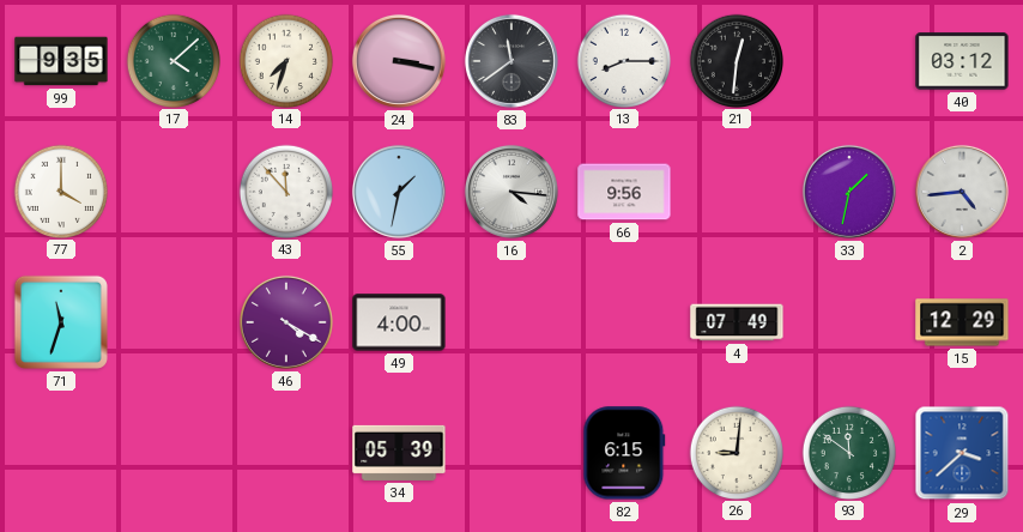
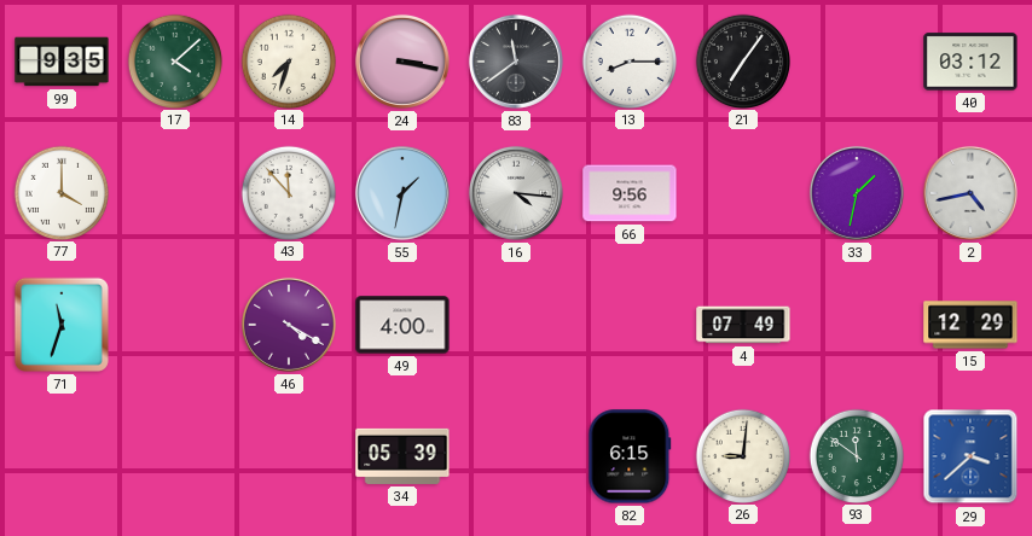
21: 12:31 -> 7:06 (742, 60)
2: 4:44 -> 4:43 (970, 193)
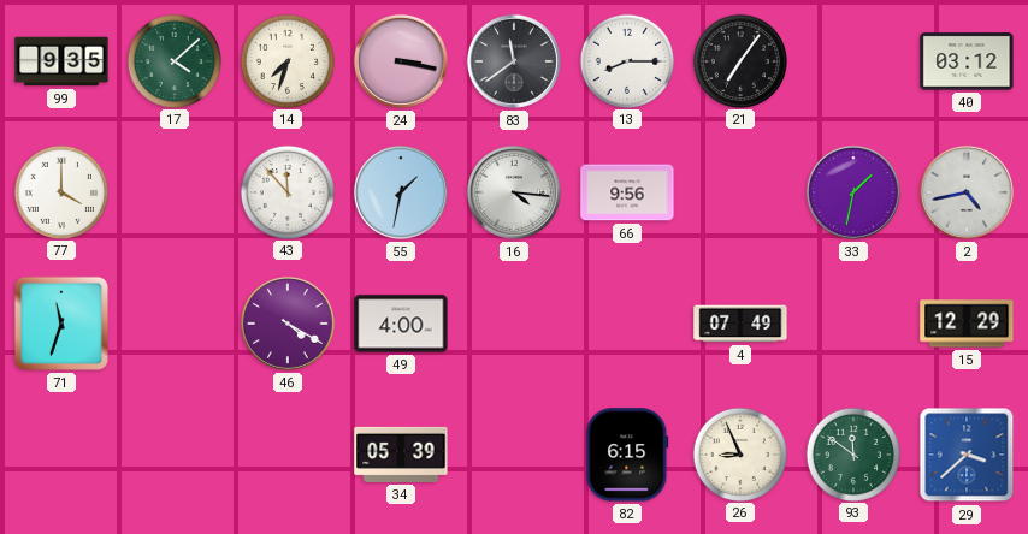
26: 9:01 -> 8:56 (739, 453)
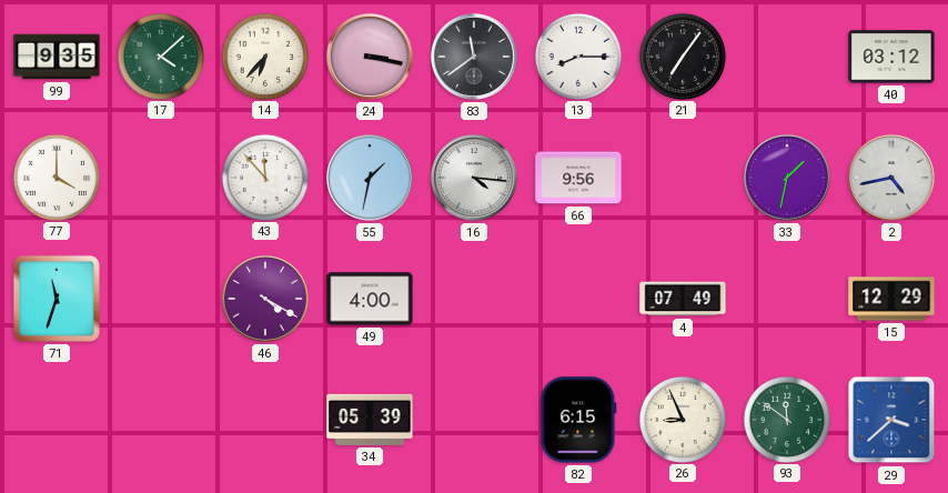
14: 7:33 -> 6:37 (264, 56)
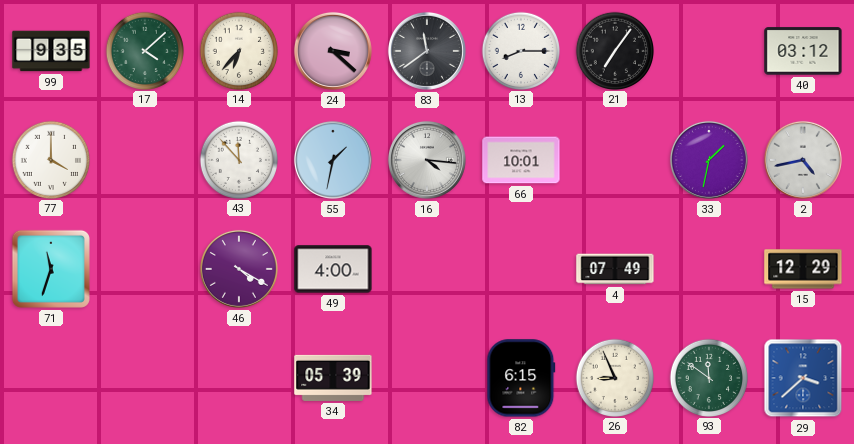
24: 3:17 -> 3:22 (333, 51)
66: 9:56 -> 10:01 (521, 160)
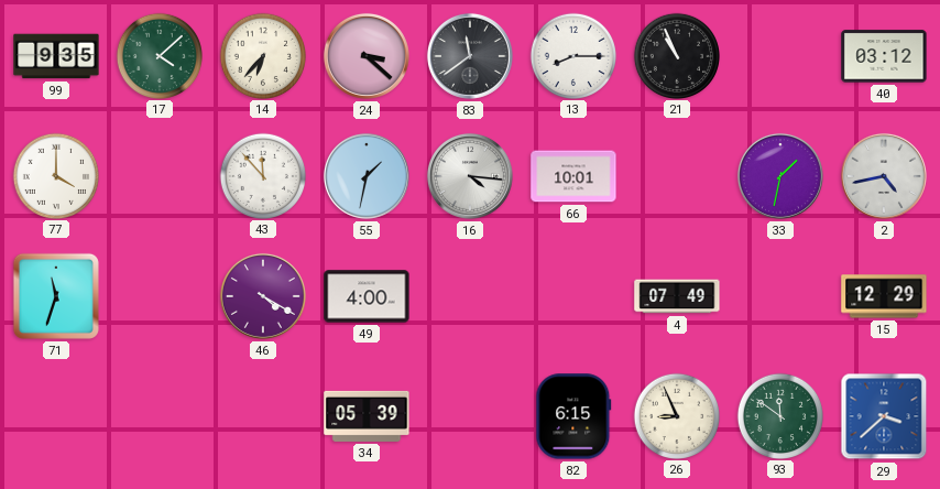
21: 7:06 -> 10:56 (676, 55)
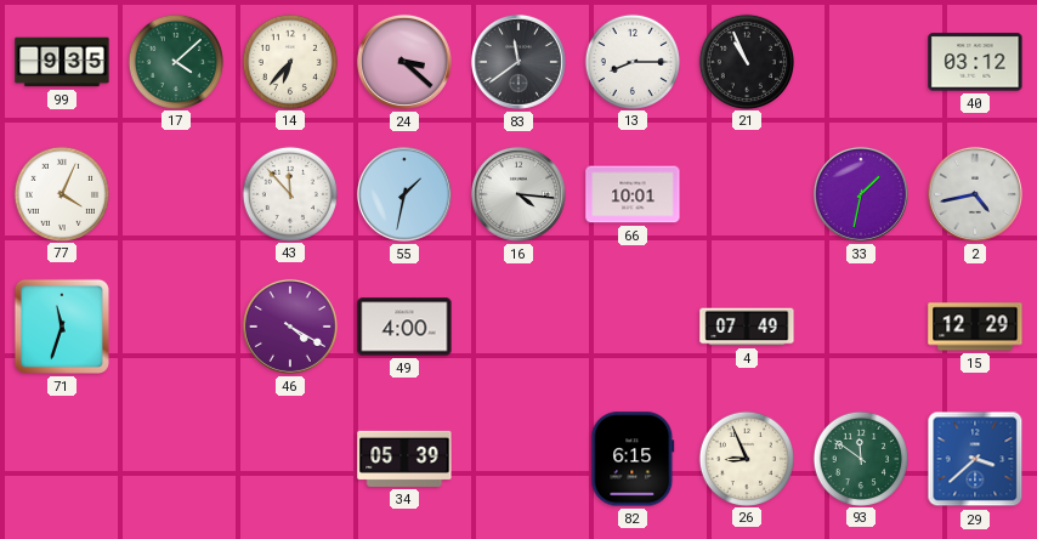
77: 4:00 -> 4:04 (61, 193)
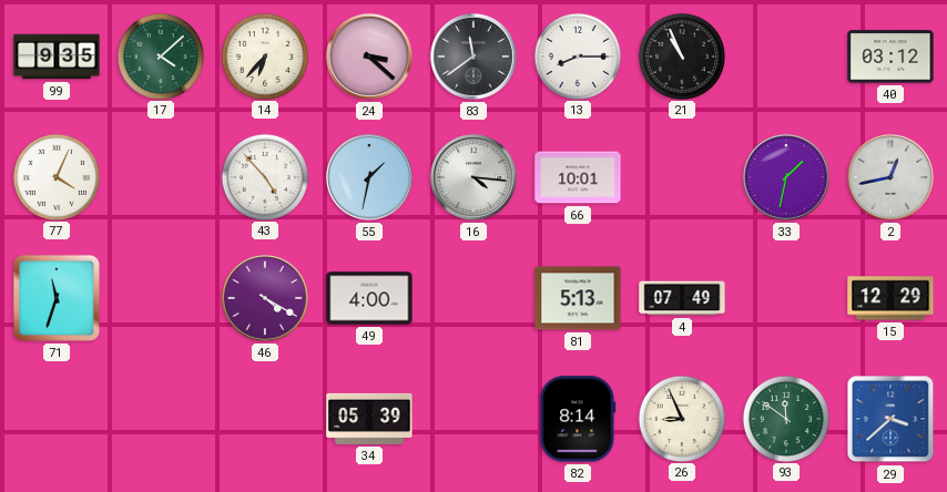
43: 11:53 -> 4:53 (264, 176)
2: 4:43 -> 12:43 (890, 177)
81: none -> 5:13 (578, 298)
82: 6:15 -> 8:14 (578, 419)
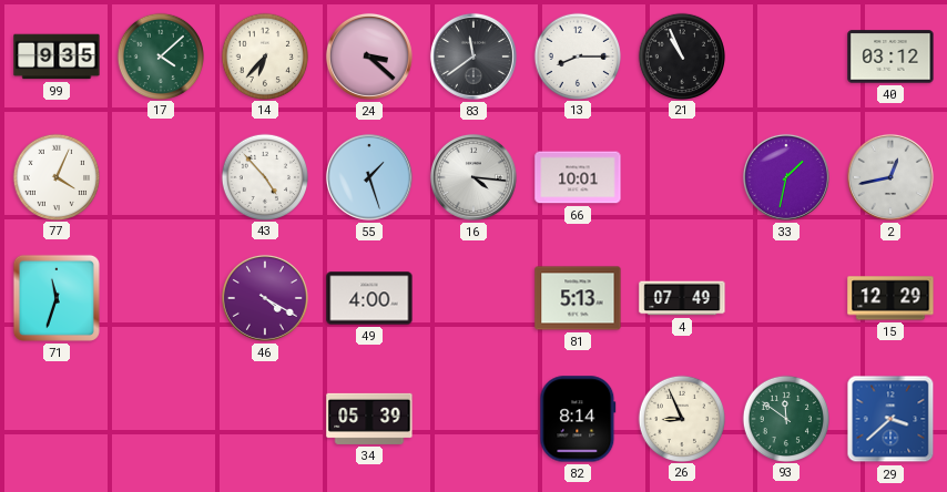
55: 1:32 -> 1:27 (369, 177)
